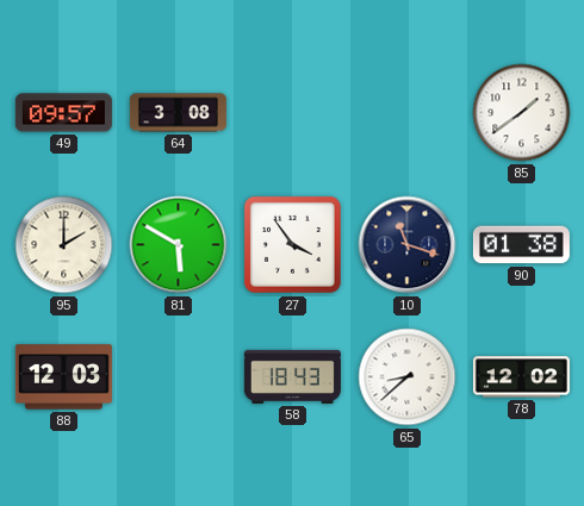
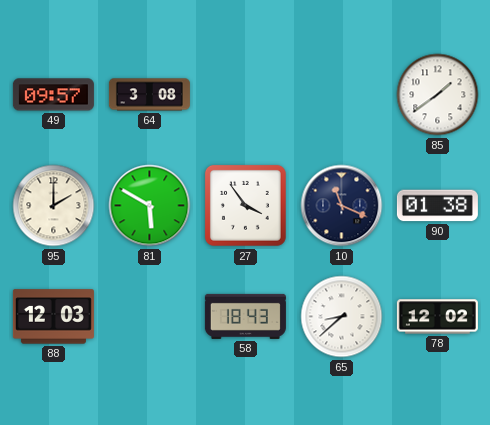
10: 11:18 -> 11:19 (342, 206)
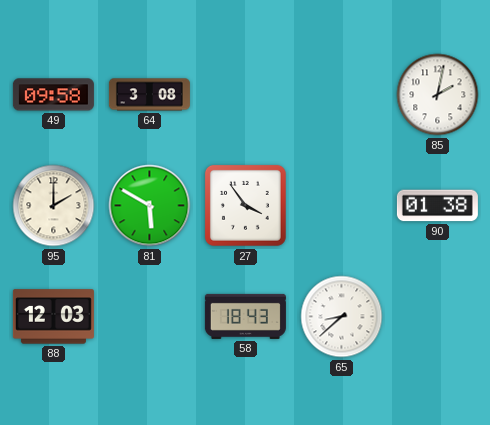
49: 09:57 -> 09:58 (53, 95)
85: 1:39 -> 2:02 (438, 95)
10: 11:19 -> none (342, 206)
78: 12:02 -> none (437, 317)
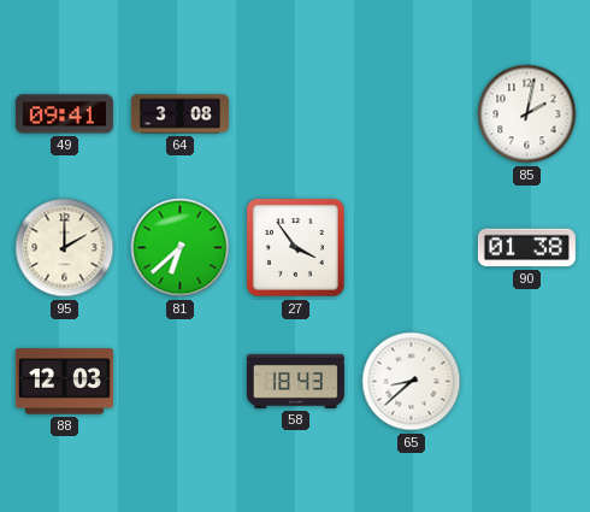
49: 09:58 -> 09:41 (64, 114)
81: 5:50 -> 6:38 (181, 248)
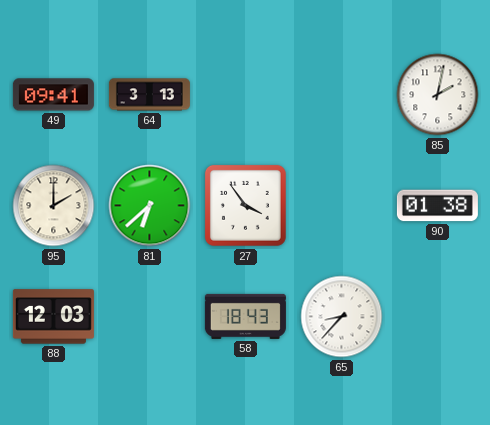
64: 3:08 -> 3:13 (149, 95)
65: 8:38 -> 8:37 (342, 317)
